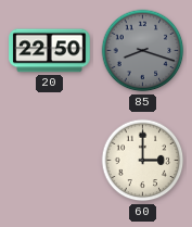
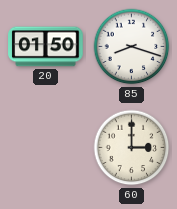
20: 22:50 -> 01:50 (46, 47)
85 dial: grey -> white (132, 47)
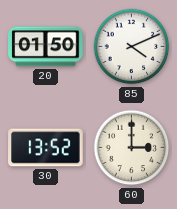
85: 8:18 -> 4:11 (132, 47)
30: none -> 13:52 (46, 148)
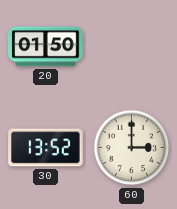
85: 4:11 -> none (132, 47)
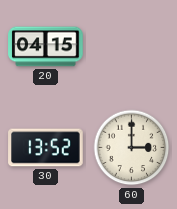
20: 01:50 -> 04:15 (46, 47)
